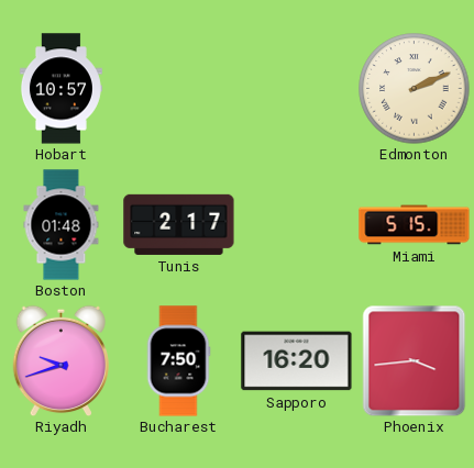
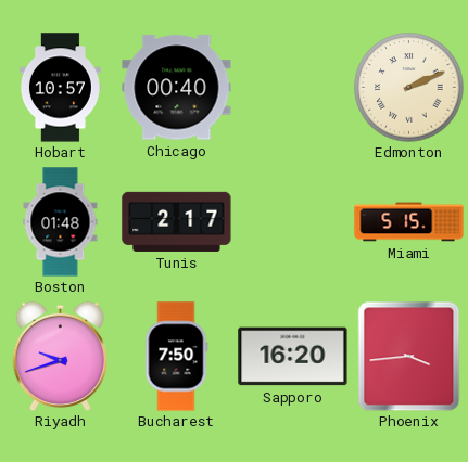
Chicago: none -> 00:40 (177, 88)
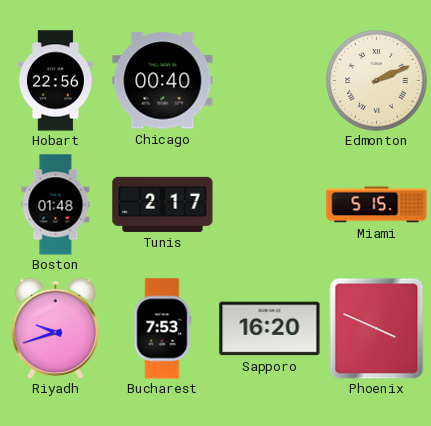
Hobart: 10:57 -> 22:56 (55, 81)
Bucharest: 7:50 -> 7:53 (162, 329)
Phoenix: 3:44 -> 3:49 (377, 328)
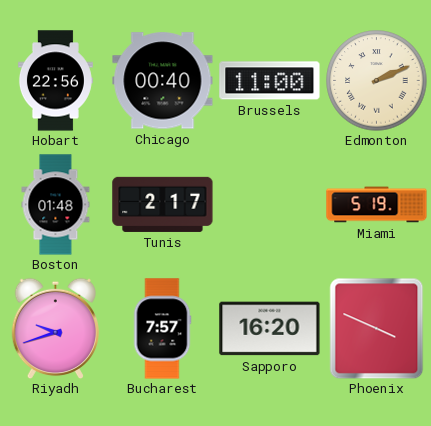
Brussels: none -> 11:00 (270, 81)
Miami: 5:15 -> 5:19 (377, 205)
Bucharest: 7:53 -> 7:57 (162, 329)
